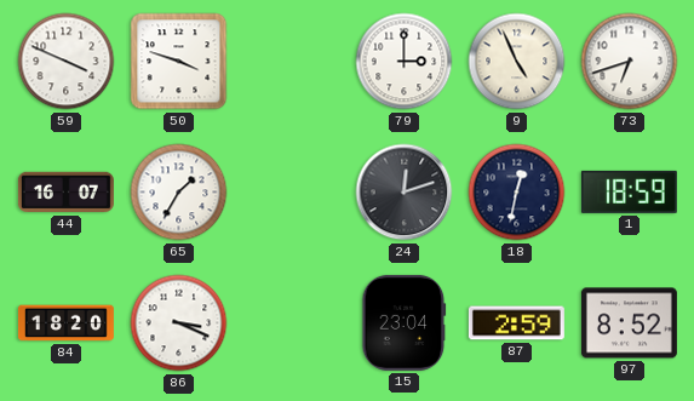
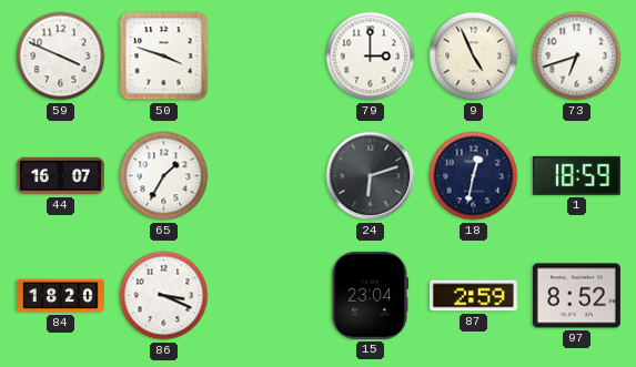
24: 12:12 -> 6:12 (371, 176)
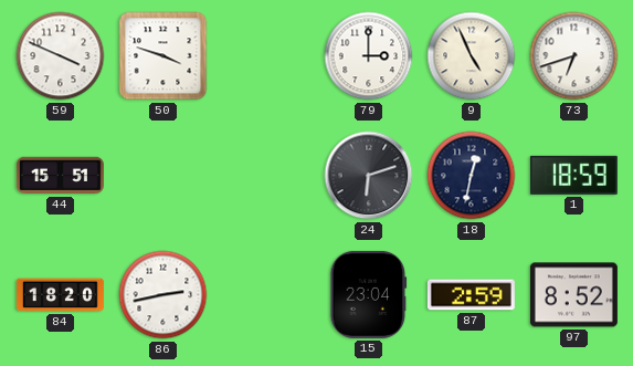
44: 16:07 -> 15:51 (60, 176)
65: 1:35 -> none (164, 176)
86: 3:19 -> 2:43 (163, 295)
